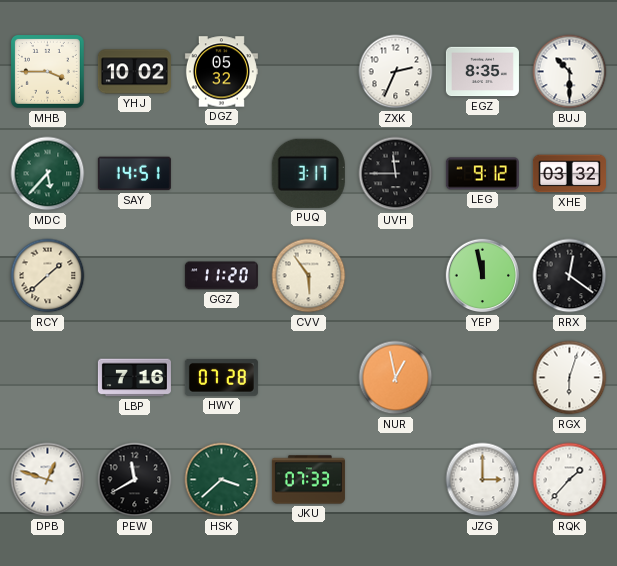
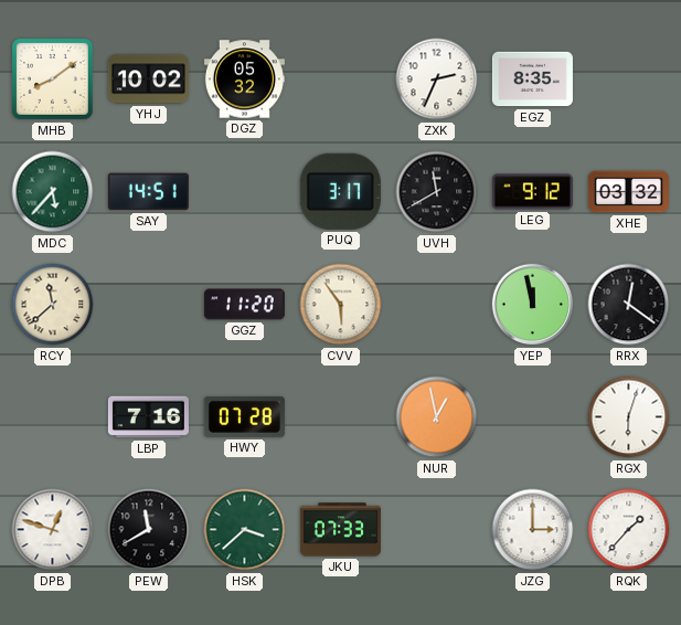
MHB: 3:45 -> 8:09 (52, 78)
BUJ: 10:30 -> none (570, 72)
UVH: 11:45 -> 11:40 (437, 192)
RCY: 1:38 -> 11:38 (53, 305)
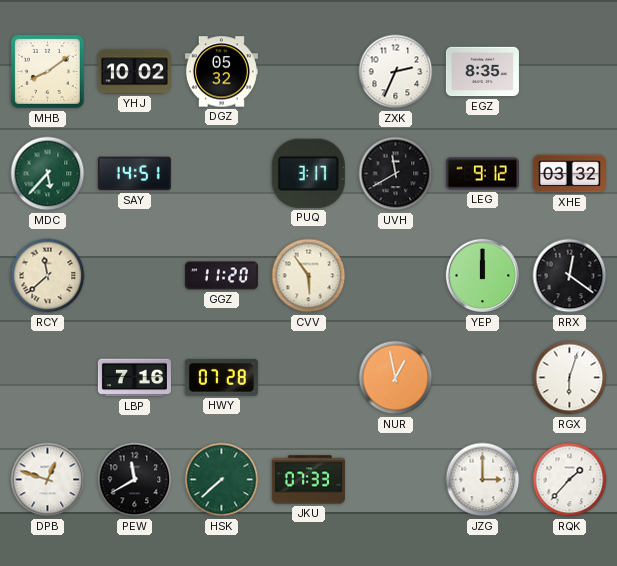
YEP: 11:58 -> 12:00 (483, 276)
HSK: 3:38 -> 7:38 (222, 480)
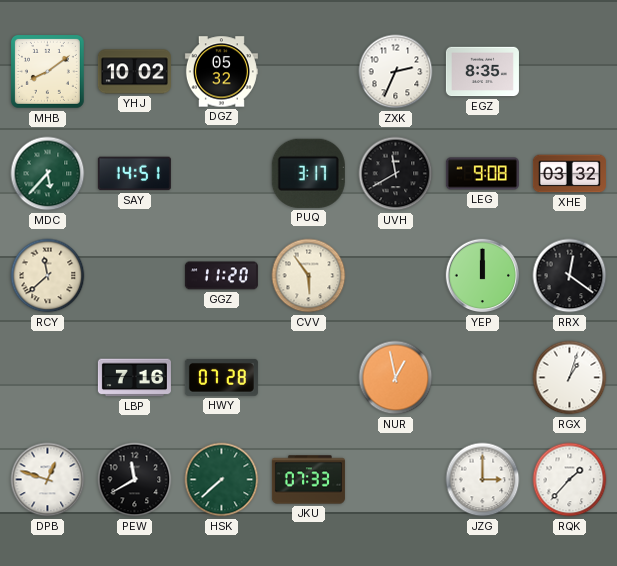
LEG: 9:12 -> 9:08 (482, 174)
RGX: 6:03 -> 1:03 (570, 378)
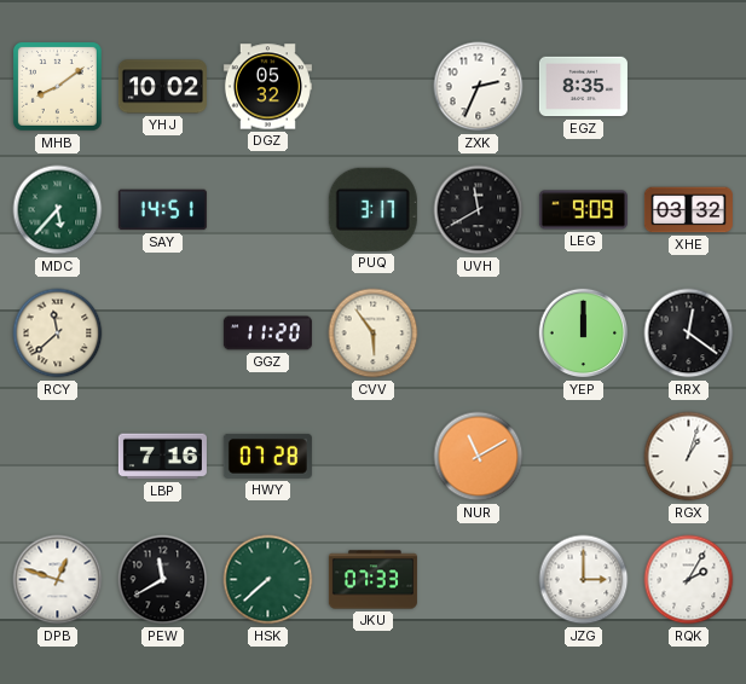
LEG: 9:08 -> 9:09 (583, 210)
NUR: 12:58 -> 11:10 (479, 457)
RQK: 1:37 -> 2:05 (689, 580)
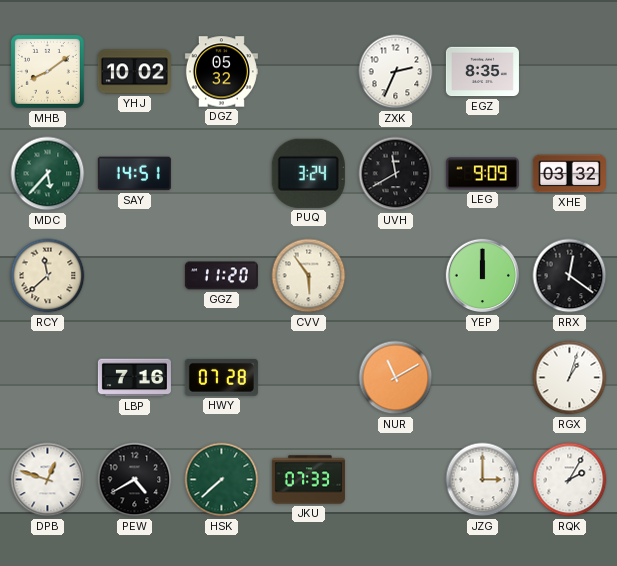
PUQ: 3:17 -> 3:24 (308, 173)
PEW: 11:40 -> 4:40 (135, 480)
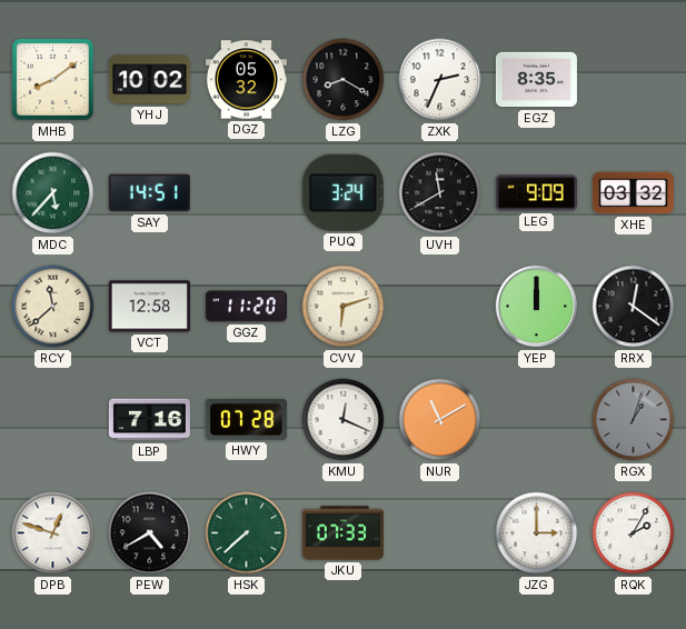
LZG: none -> 8:20 (344, 80)
VCT: none -> 12:58 (149, 307)
CVV: 5:54 -> 6:12 (344, 307)
KMU: none -> 12:19 (344, 420)
RGX dial: white -> grey (634, 420)
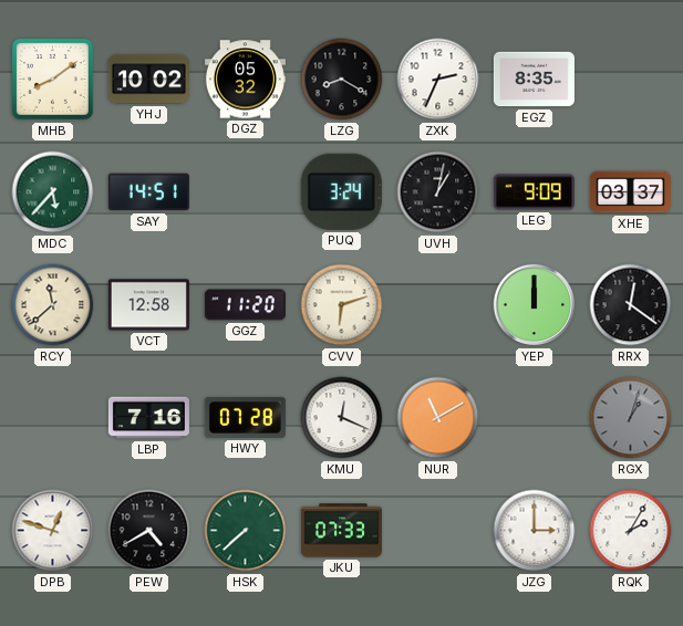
UVH: 11:40 -> 1:02 (438, 192)
XHE: 03:32 -> 03:37 (630, 192)
